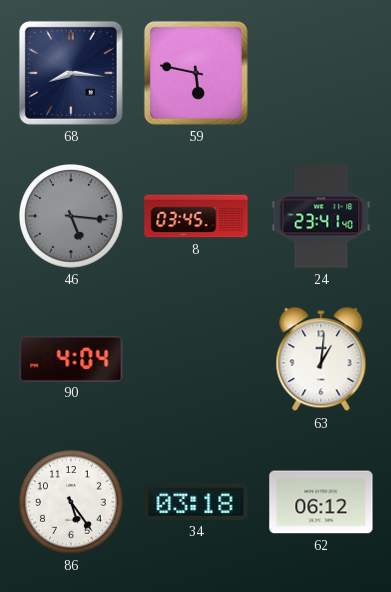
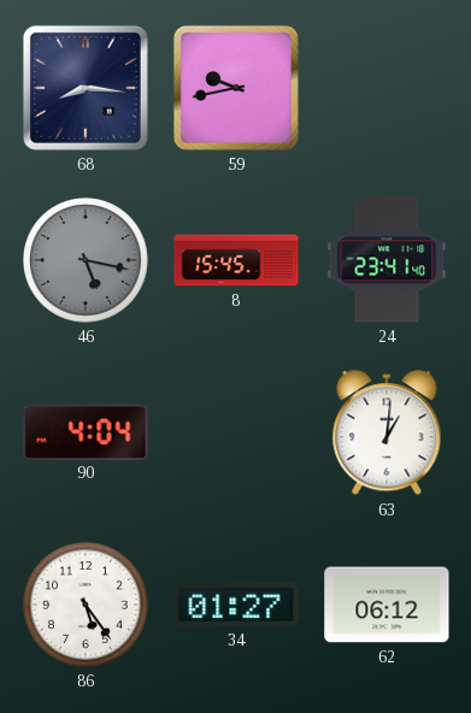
59: 5:47 -> 9:43 (236, 88)
46: 5:16 -> 5:17 (86, 260)
8: 03:45 -> 15:45 (236, 260)
34: 03:18 -> 01:27 (236, 605)
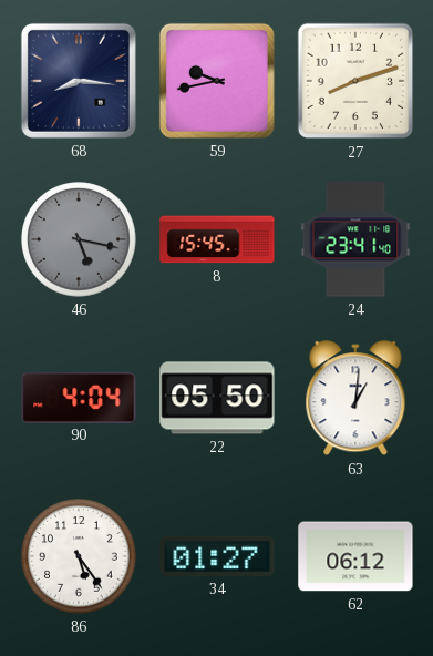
27: none -> 8:12 (355, 81)
22: none -> 05:50 (217, 398)
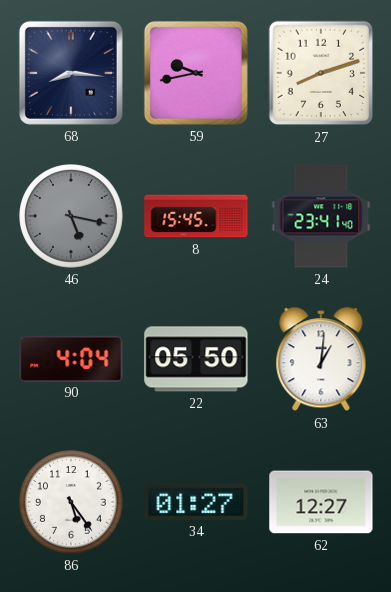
62: 06:12 -> 12:27 (321, 502)
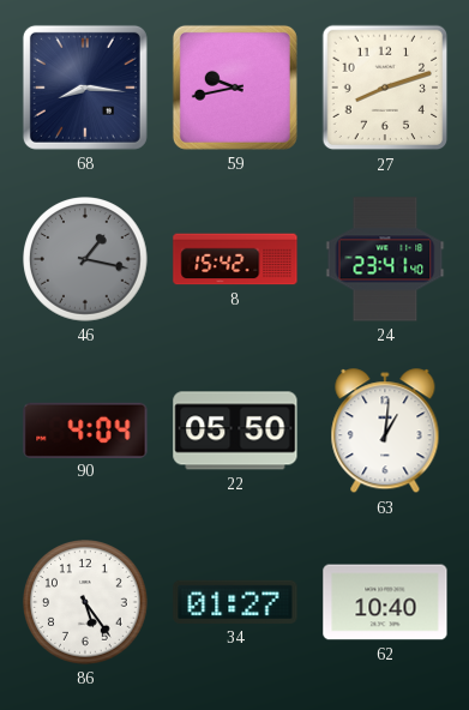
46: 5:17 -> 1:17 (85, 259)
8: 15:45 -> 15:42 (235, 259)
62: 12:27 -> 10:40 (385, 602)
